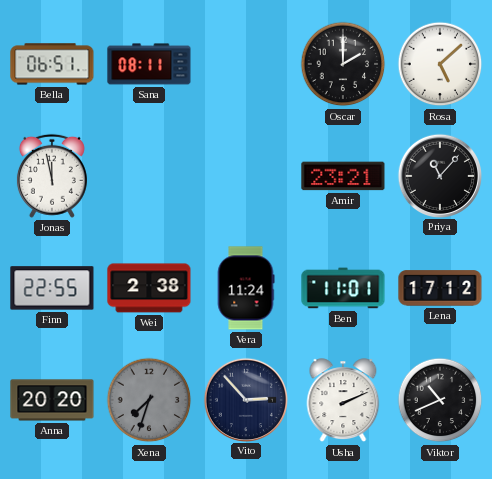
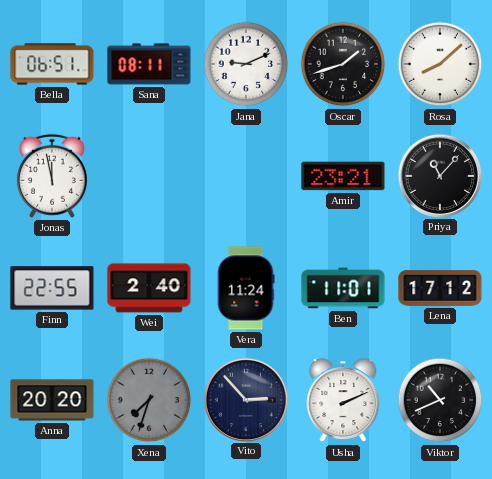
Jana: none -> 9:11 (246, 64)
Oscar: 2:00 -> 1:42 (343, 64)
Rosa: 5:08 -> 8:08 (440, 64)
Wei: 2:38 -> 2:40 (149, 288)
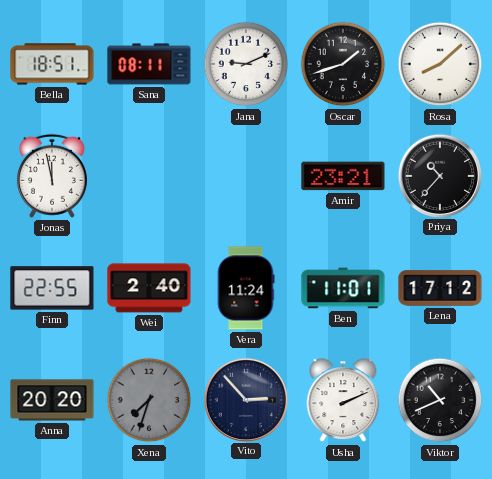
Bella: 06:51 -> 18:51 (52, 64)
Priya: 11:07 -> 10:37 (439, 175)
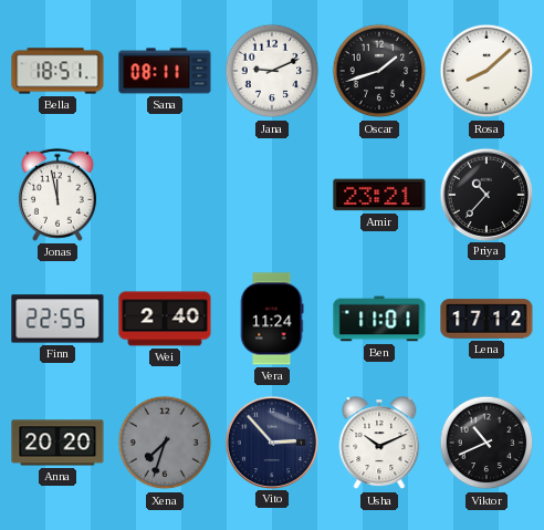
Usha: 2:11 -> 10:11 (379, 444)
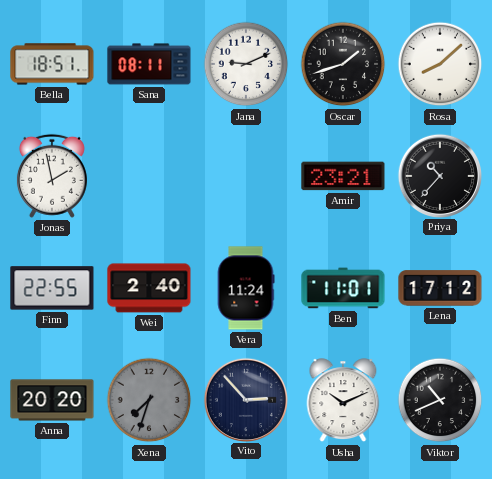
Jonas: 11:58 -> 1:58 (52, 176)
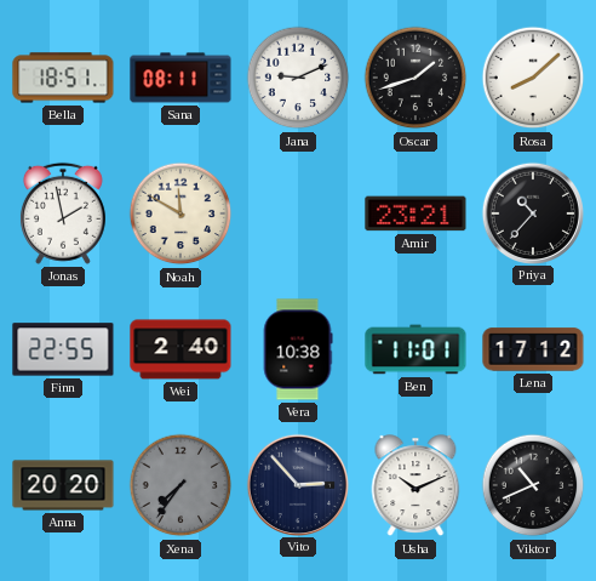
Noah: none -> 11:50 (180, 213)
Vera: 11:24 -> 10:38 (298, 349)
Xena: 7:33 -> 7:36 (180, 485)
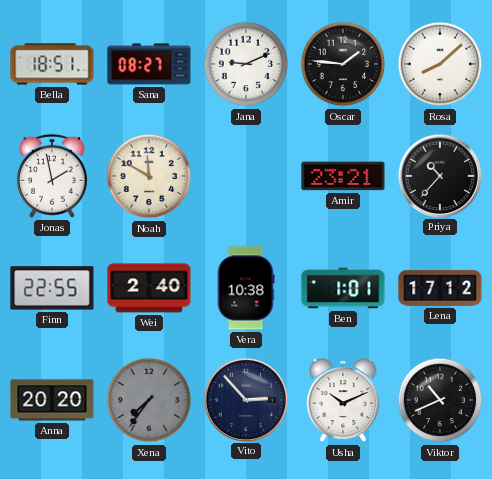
Sana: 08:11 -> 08:27 (149, 64)
Oscar: 1:42 -> 1:46 (343, 64)
Ben: 11:01 -> 1:01 (343, 288)
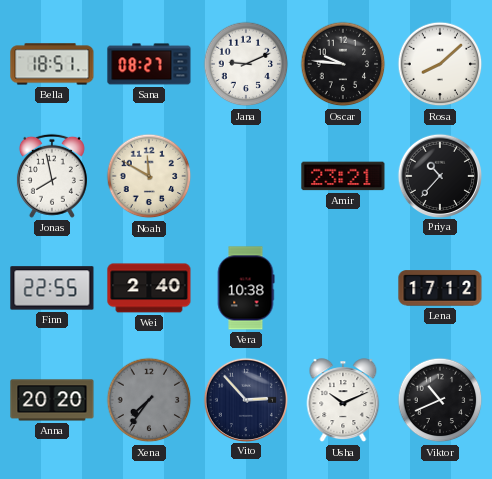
Oscar: 1:46 -> 9:46 (343, 64)
Jonas: 1:58 -> 7:58 (52, 176)
Ben: 1:01 -> none (343, 288)
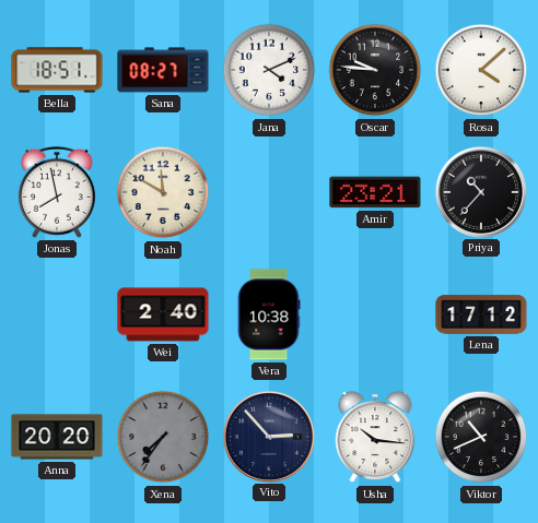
Jana: 9:11 -> 4:11 (269, 70)
Rosa: 8:08 -> 4:08 (481, 70)
Finn: 22:55 -> none (52, 288)
Usha: 10:11 -> 10:16 (375, 438)
